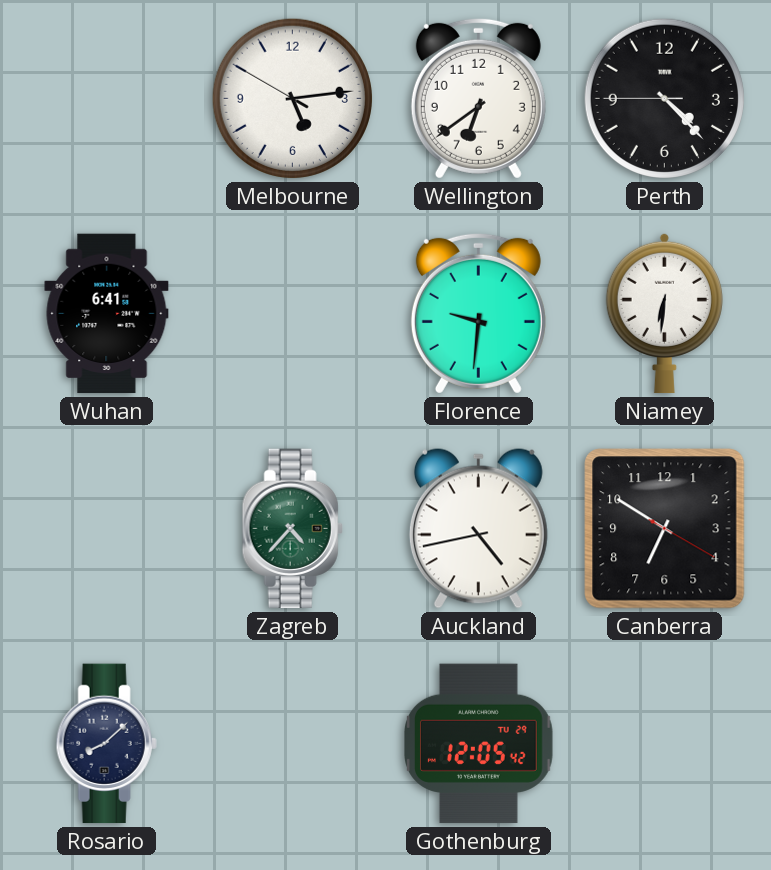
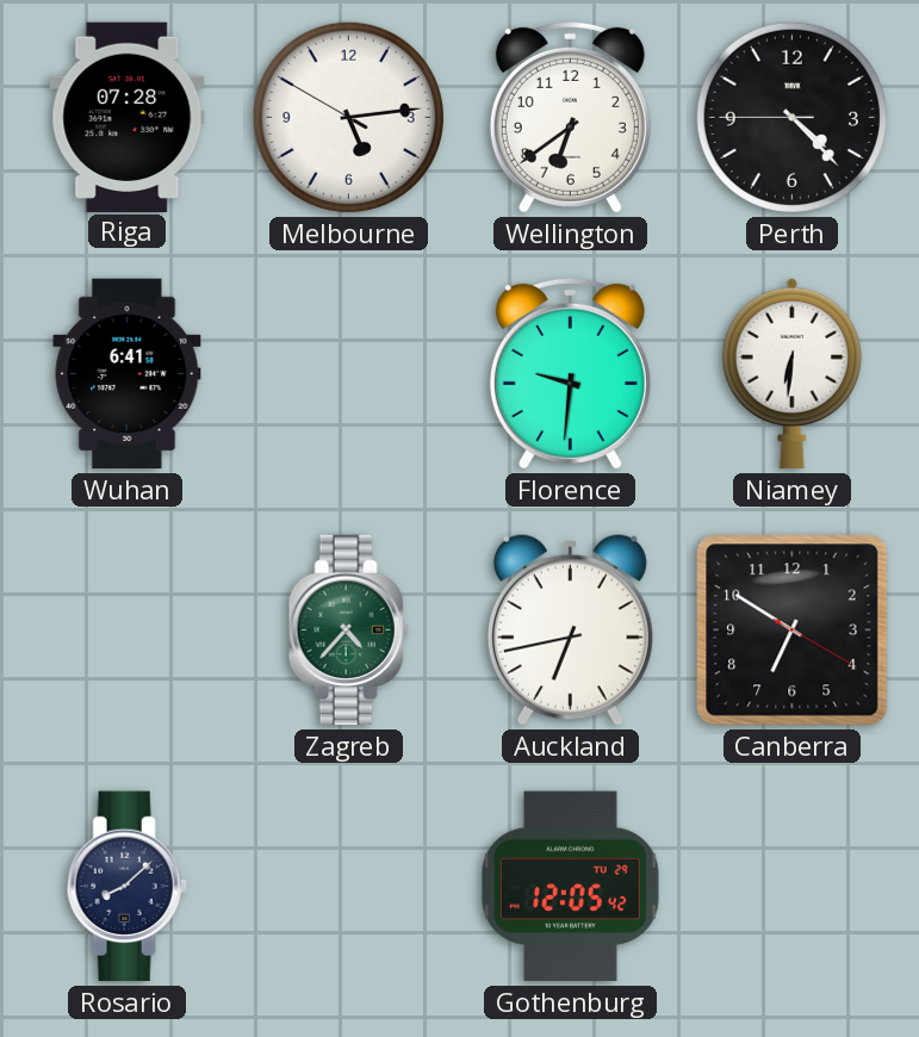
Riga: none -> 07:28 (128, 117)
Auckland: 4:43 -> 6:43 (570, 631)
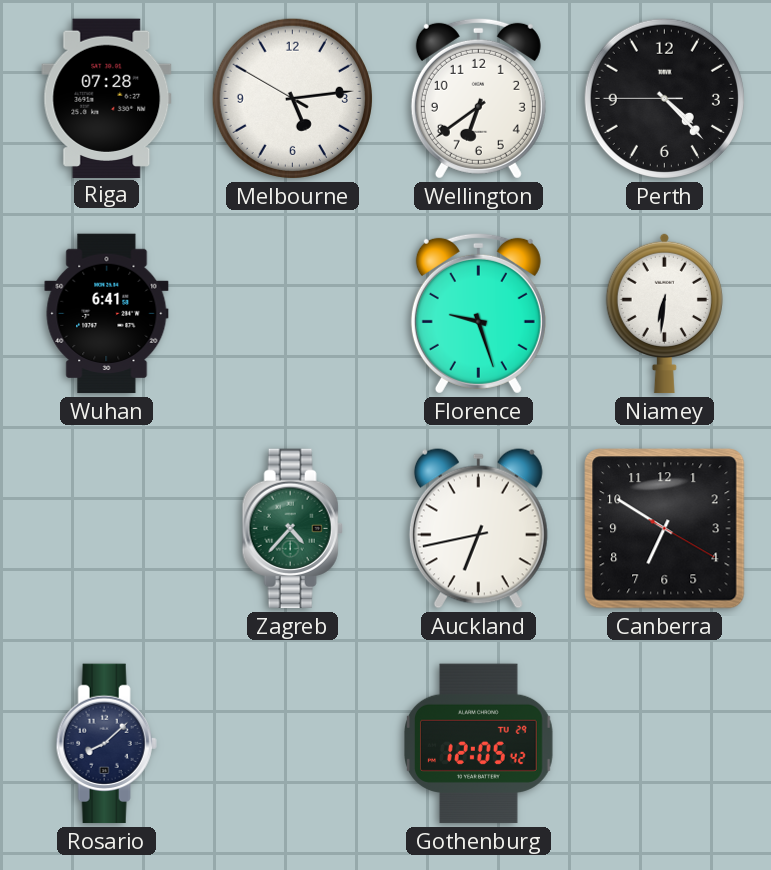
Florence: 9:31 -> 9:27 (478, 313)
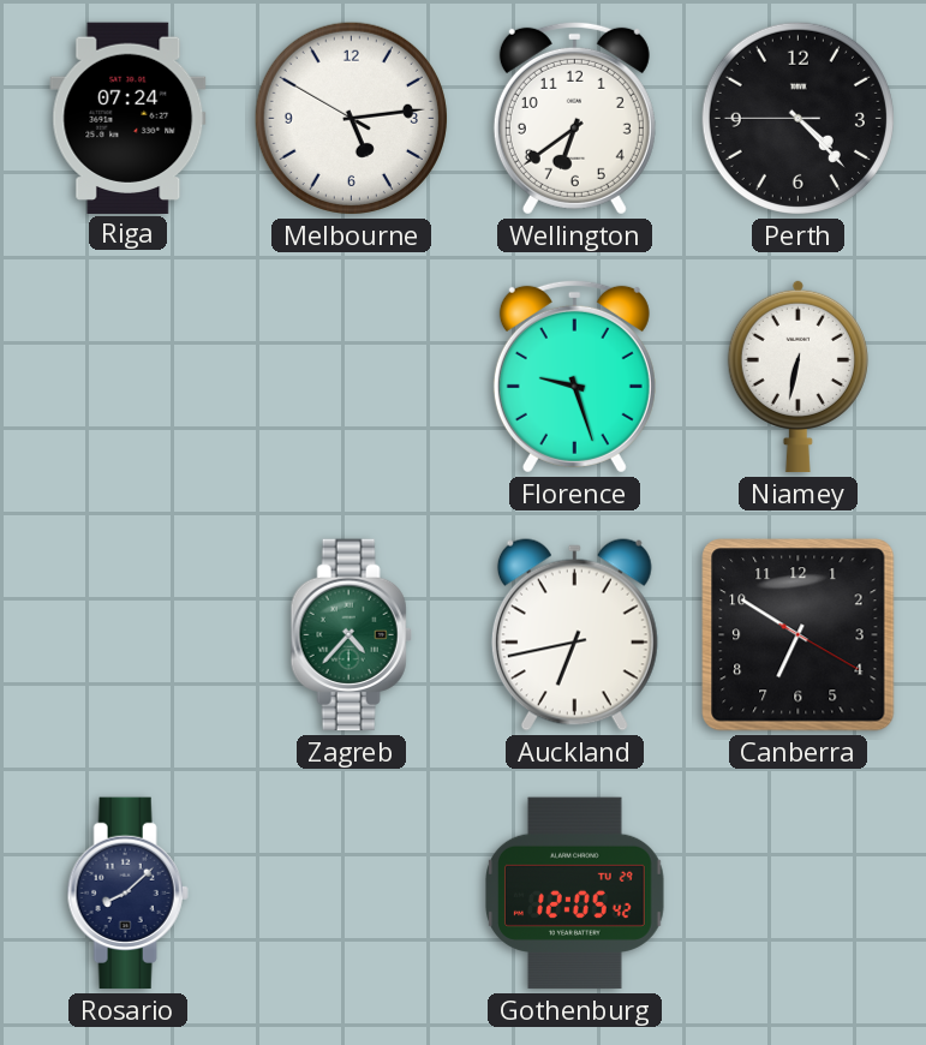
Riga: 07:28 -> 07:24 (129, 118)
Wuhan: 6:41 -> none (107, 314)
Niamey: 6:31 -> 6:32 (797, 376)
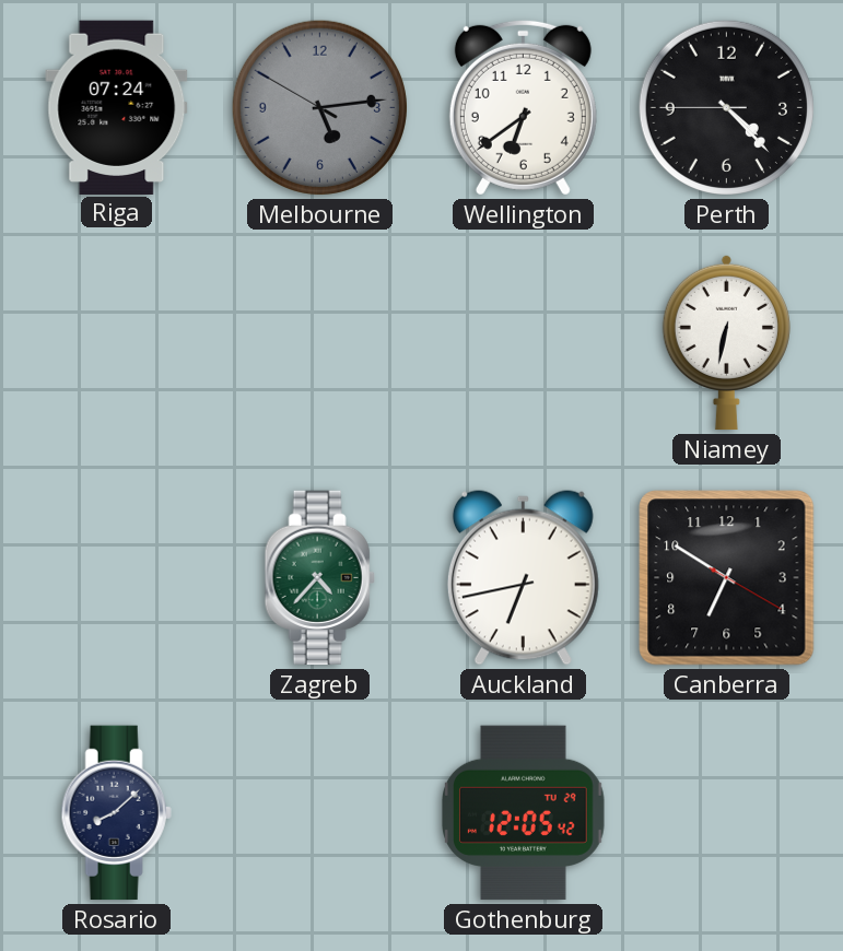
Melbourne dial: white -> grey (319, 107)
Florence: 9:27 -> none (574, 376)
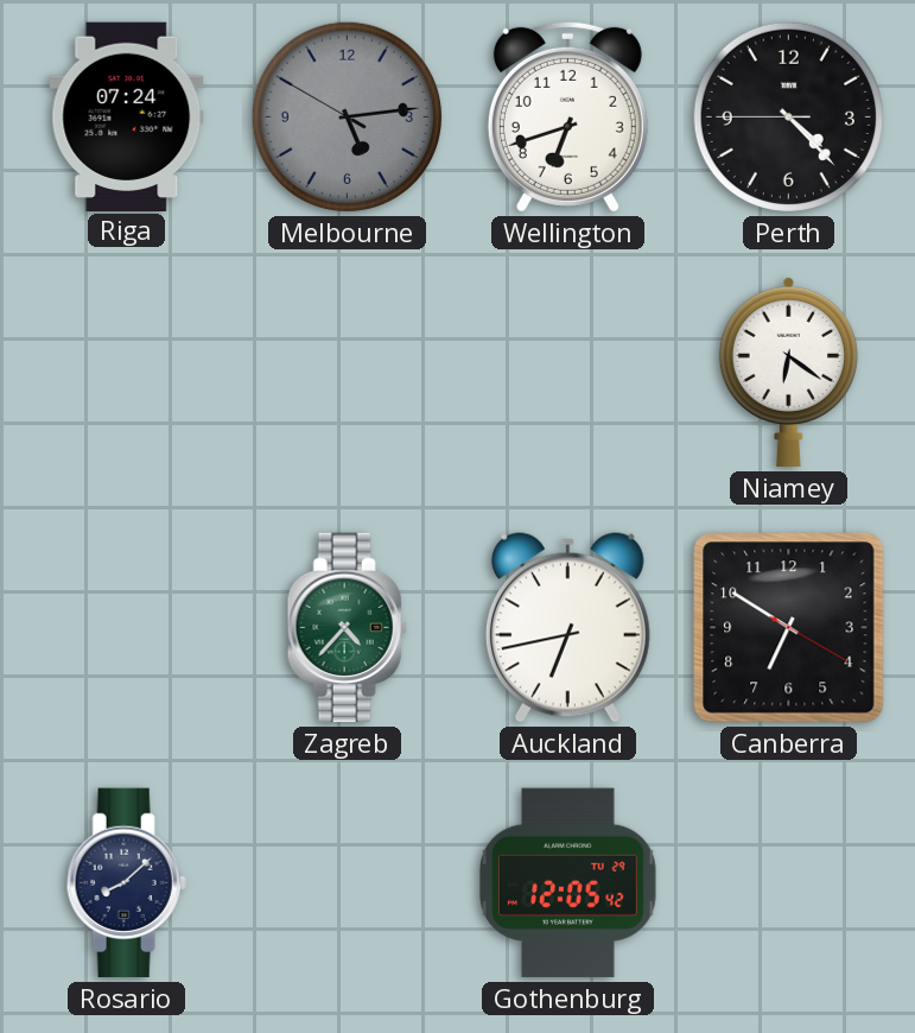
Wellington: 6:39 -> 6:42 (567, 116)
Niamey: 6:32 -> 6:21 (788, 372)
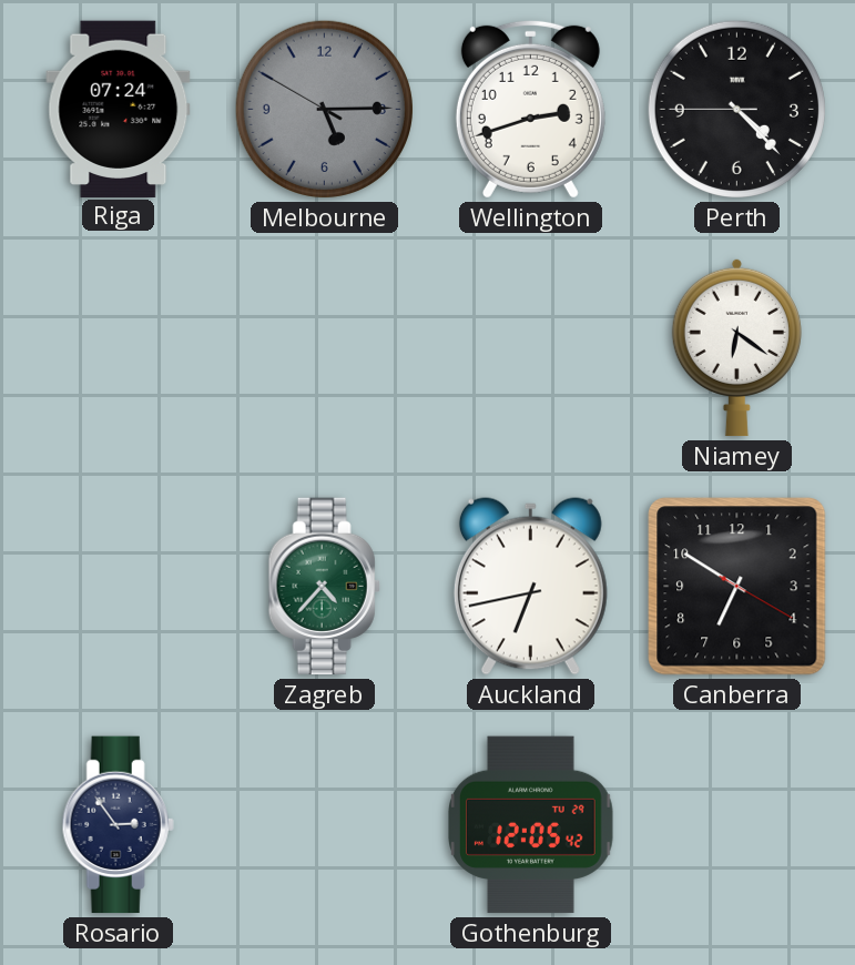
Melbourne: 5:13 -> 5:14 (324, 109)
Wellington: 6:42 -> 2:42 (530, 109)
Rosario: 8:08 -> 2:54 (118, 825)
